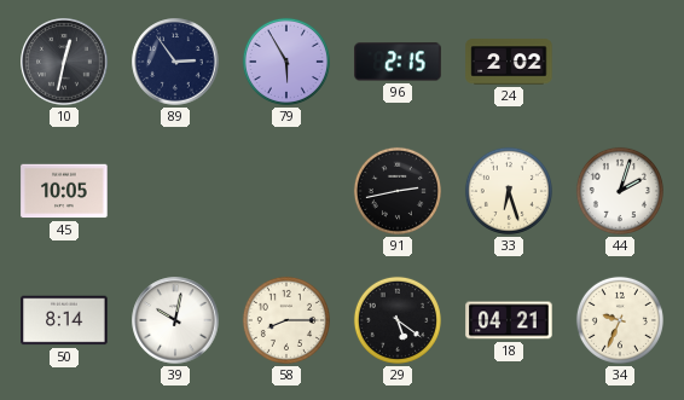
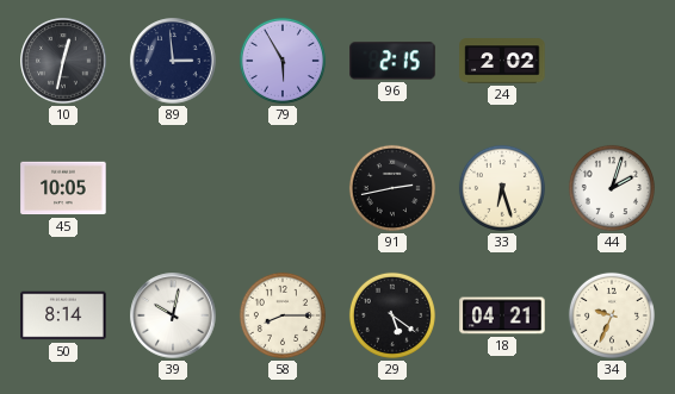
89: 2:54 -> 2:59 (173, 61)
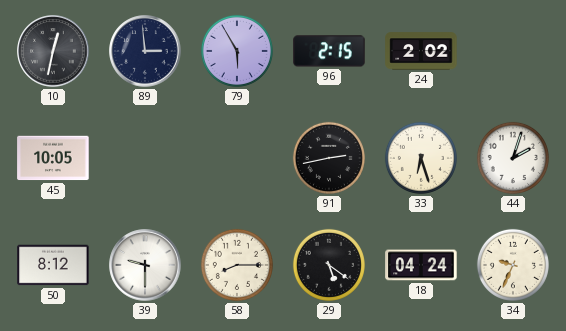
50: 8:14 -> 8:12 (53, 265)
39: 10:02 -> 9:30 (145, 265)
18: 04:21 -> 04:24 (421, 265)
